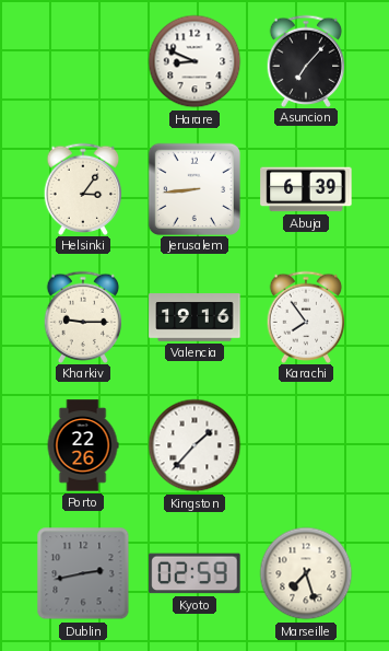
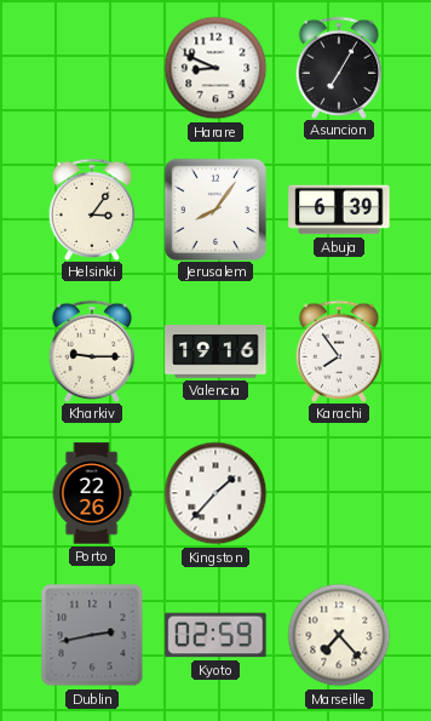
Asuncion: 7:07 -> 7:05 (339, 67)
Jerusalem: 8:44 -> 8:06 (214, 208)
Marseille: 7:27 -> 7:23 (339, 635)
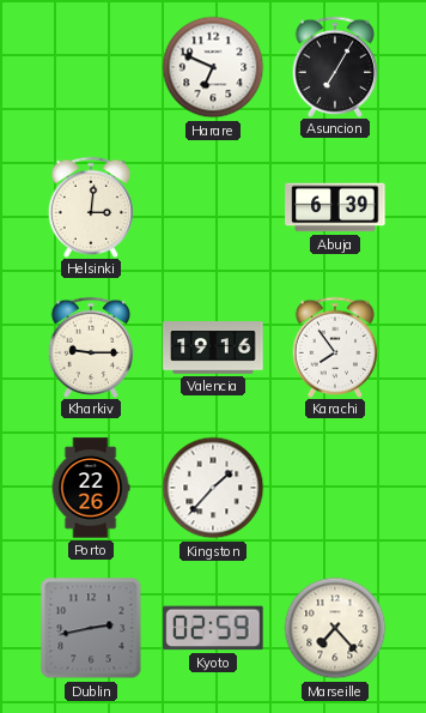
Harare: 8:49 -> 6:49 (213, 67)
Helsinki: 3:06 -> 3:01 (91, 206)
Jerusalem: 8:06 -> none (214, 208)
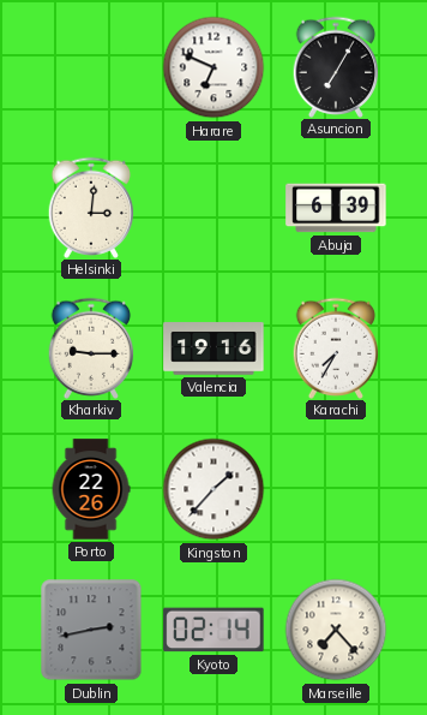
Karachi: 7:54 -> 7:35 (336, 347)
Kyoto: 02:59 -> 02:14 (213, 630)
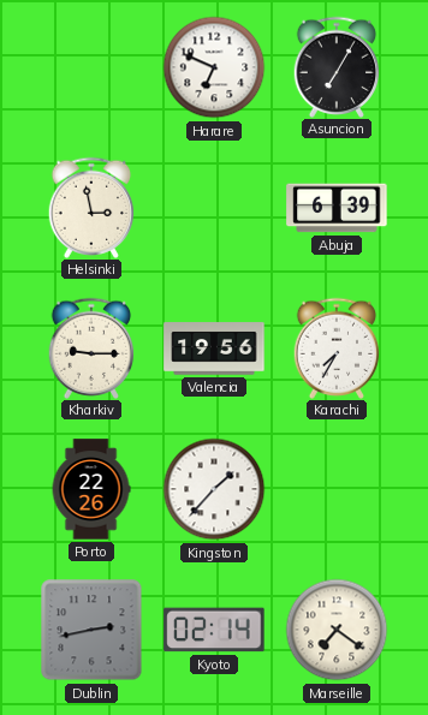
Helsinki: 3:01 -> 2:58 (91, 207)
Valencia: 19:16 -> 19:56 (214, 348)
Marseille: 7:23 -> 7:21 (337, 630)
